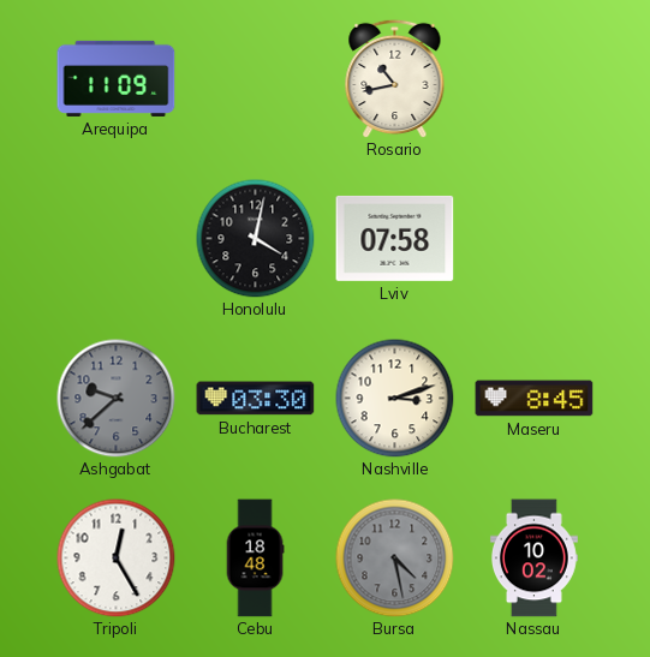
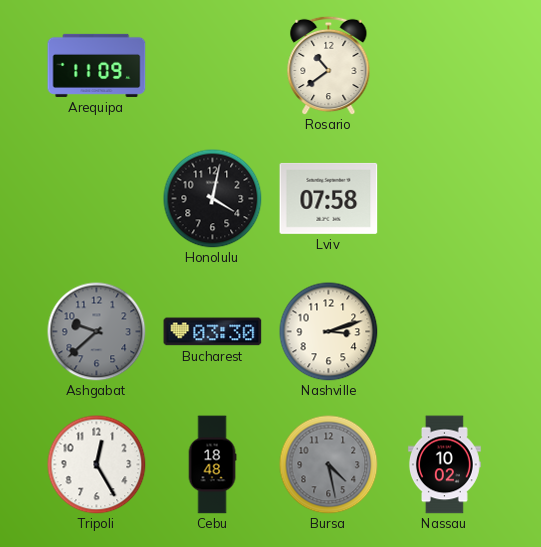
Rosario: 10:43 -> 10:39 (329, 65)
Maseru: 8:45 -> none (535, 399)
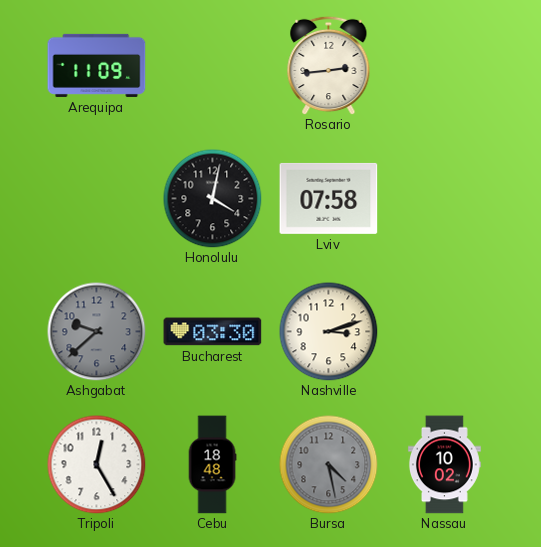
Rosario: 10:39 -> 2:44 (329, 65)
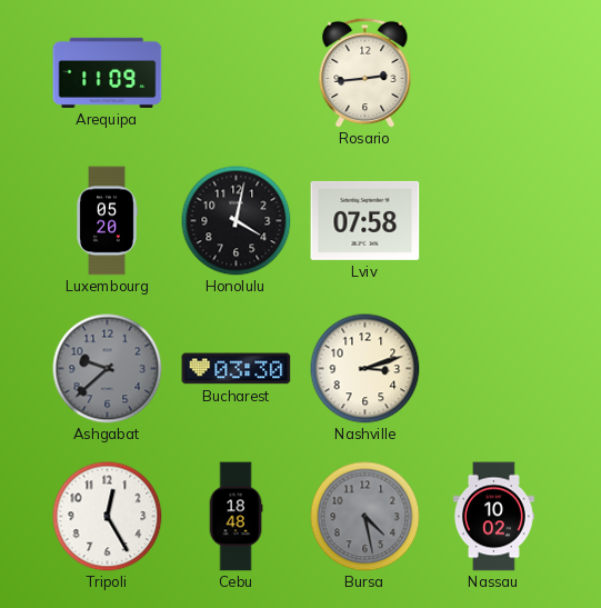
Luxembourg: none -> 05:20 (107, 221)
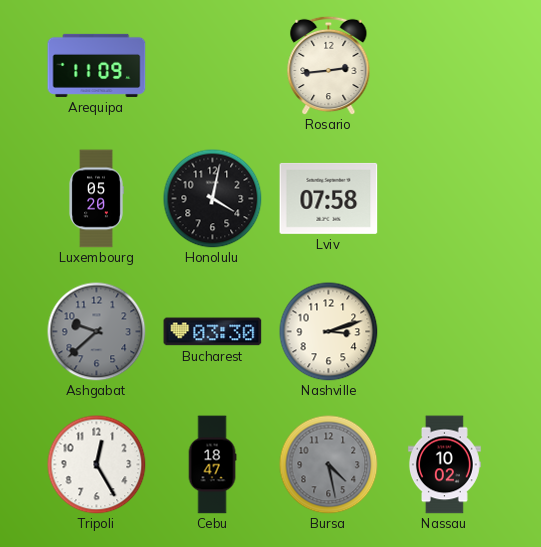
Cebu: 18:48 -> 18:47 (212, 465)
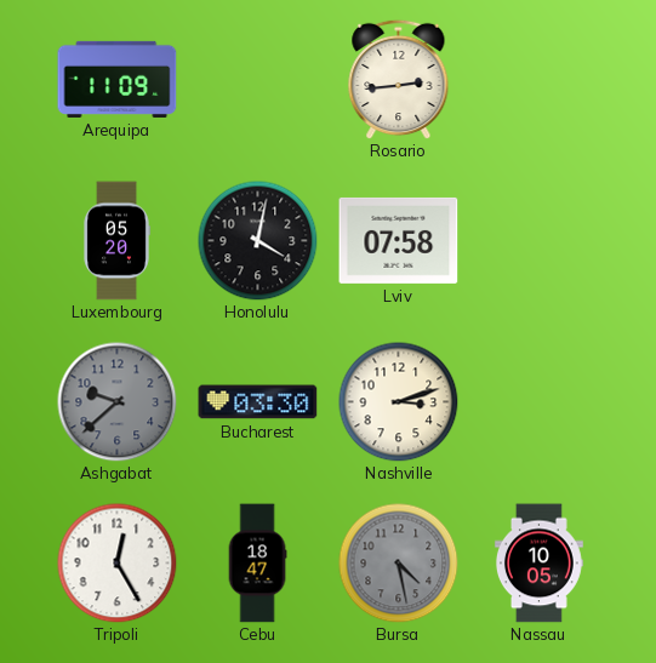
Nassau: 10:02 -> 10:05 (538, 564)
